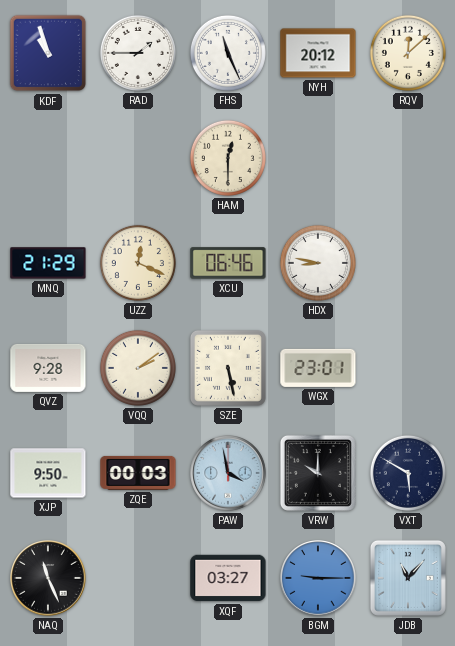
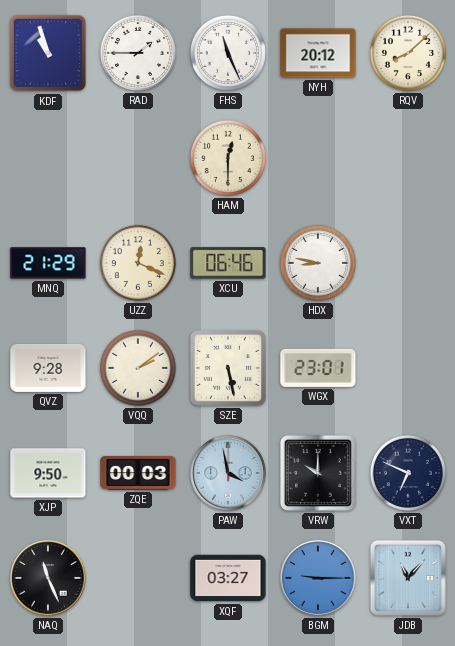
RQV: 12:08 -> 8:08 (408, 53)
VXT: 5:50 -> 6:49 (408, 473)
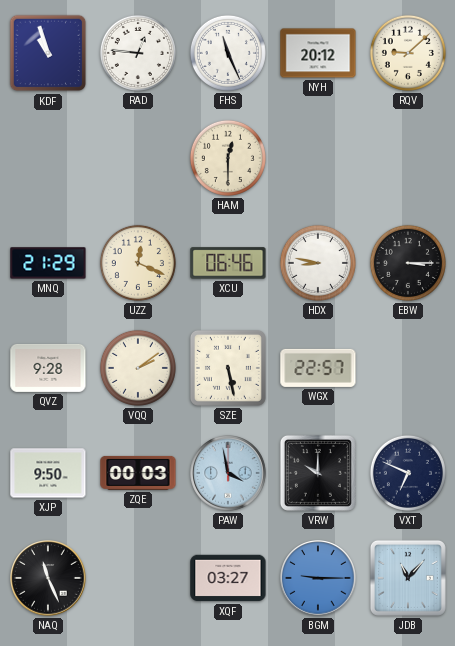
RAD: 1:45 -> 12:46 (138, 53)
RQV: 8:08 -> 9:08 (408, 53)
EBW: none -> 3:15 (408, 263)
WGX: 23:01 -> 22:57 (318, 368)
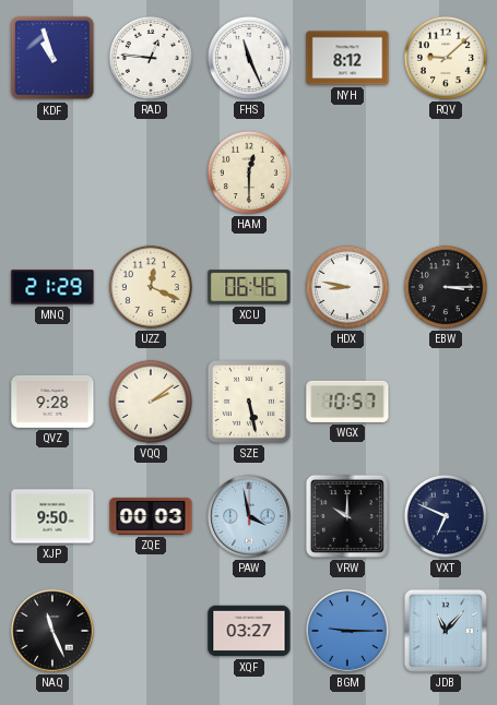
NYH: 20:12 -> 8:12 (347, 58)
WGX: 22:57 -> 10:57 (347, 402)
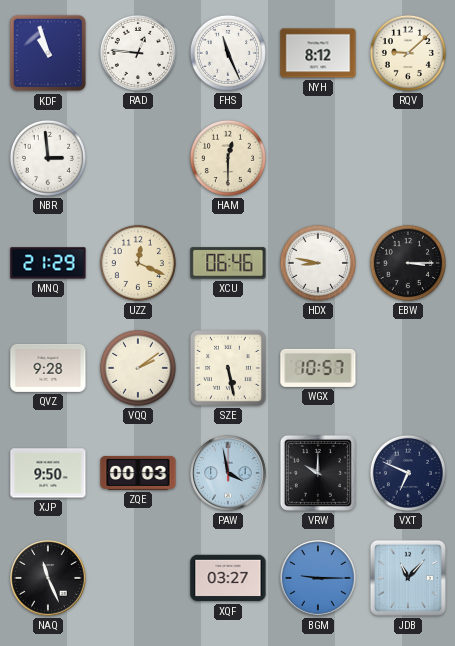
NBR: none -> 2:59 (48, 158)
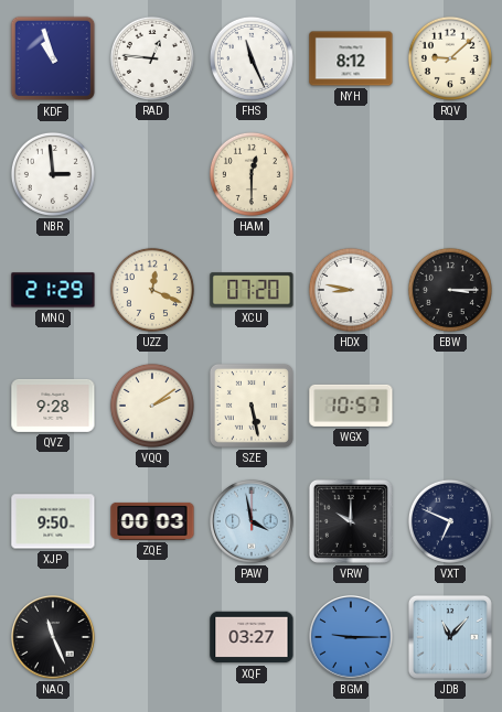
XCU: 06:46 -> 07:20 (252, 290)
